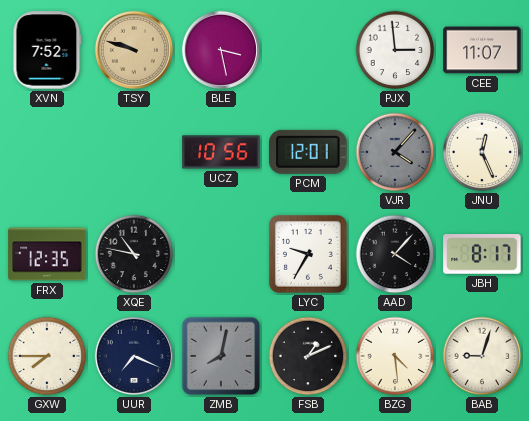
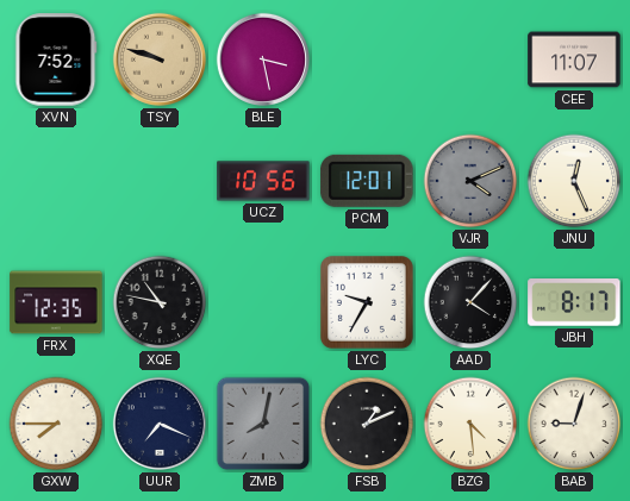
PJX: 2:59 -> none (395, 50)
VJR: 4:07 -> 4:11 (470, 181)
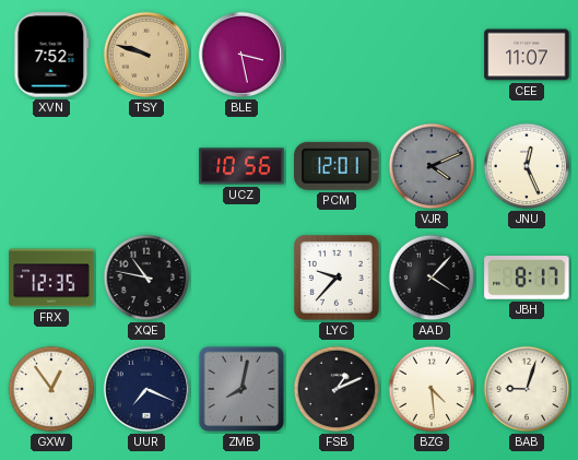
LYC: 9:35 -> 9:37 (337, 278)
GXW: 7:45 -> 12:54 (51, 389)
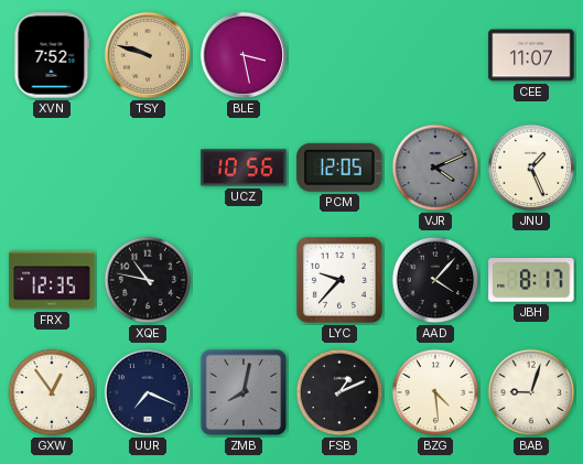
PCM: 12:01 -> 12:05 (339, 168)
JNU: 12:26 -> 1:26 (531, 168)
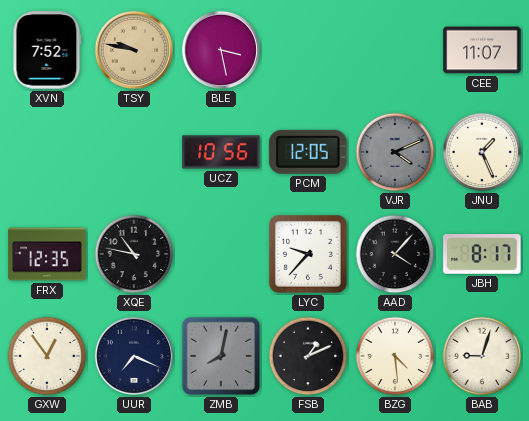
TSY: 9:48 -> 9:47 (134, 50)
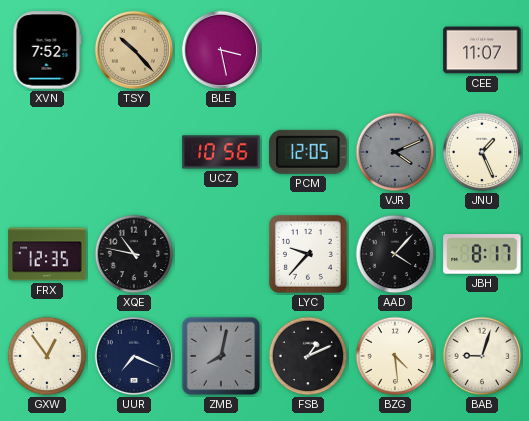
TSY: 9:47 -> 10:23 (134, 50)
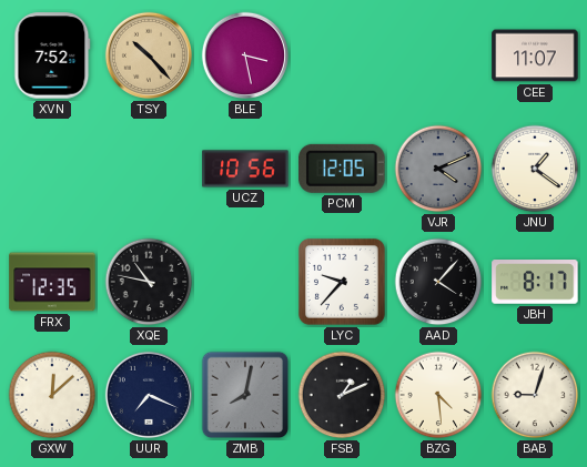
JNU: 1:26 -> 1:21 (535, 169)
GXW: 12:54 -> 12:08 (52, 395)
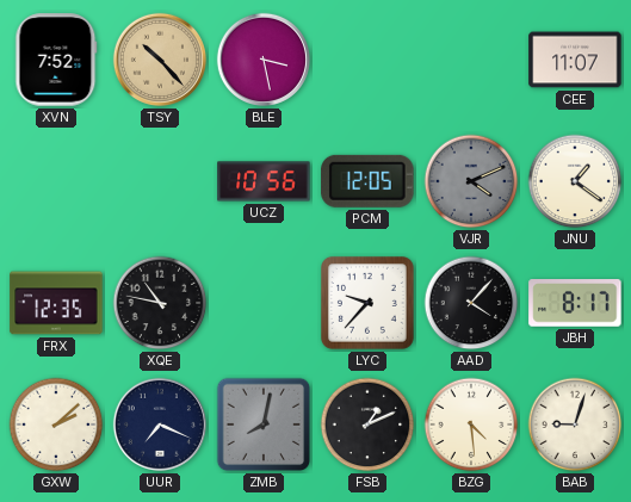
GXW: 12:08 -> 2:08 (56, 424)
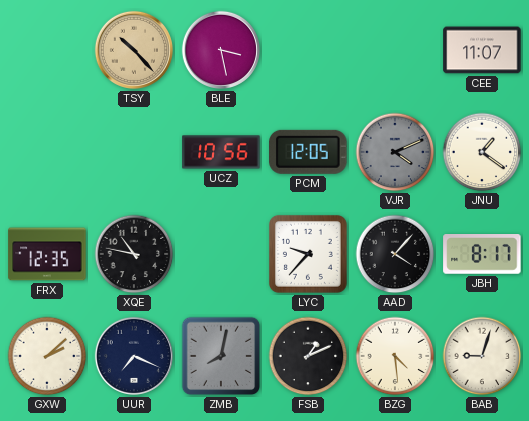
XVN: 7:52 -> none (56, 60)
